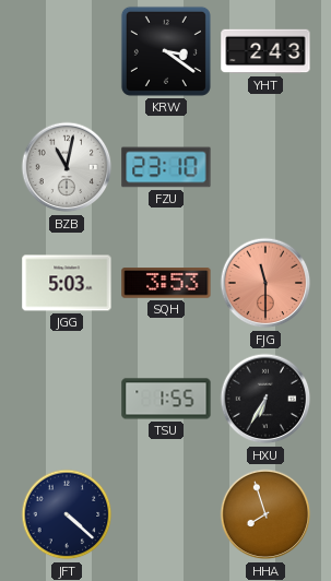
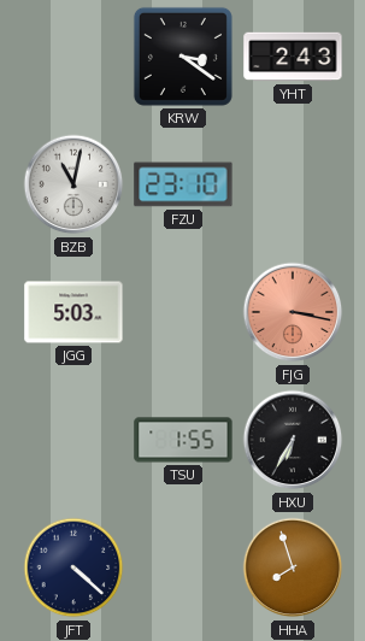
SQH: 3:53 -> none (166, 283)
FJG: 11:30 -> 3:17 (293, 312)
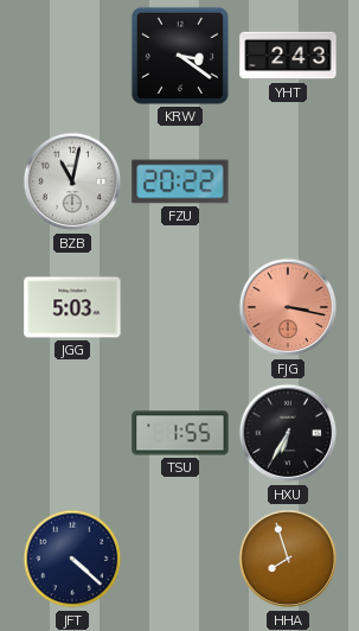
FZU: 23:10 -> 20:22 (180, 181)
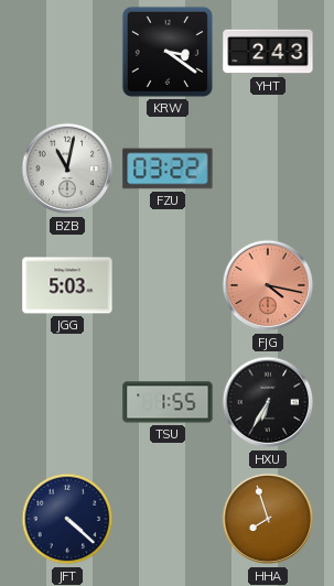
FZU: 20:22 -> 03:22 (168, 169)
FJG: 3:17 -> 4:17 (268, 285)
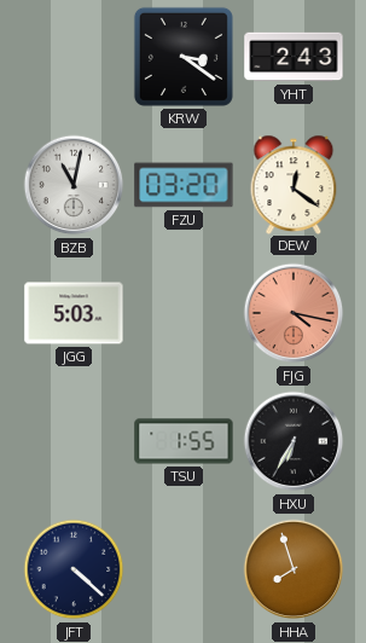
FZU: 03:22 -> 03:20 (184, 185)
DEW: none -> 12:21 (294, 184)
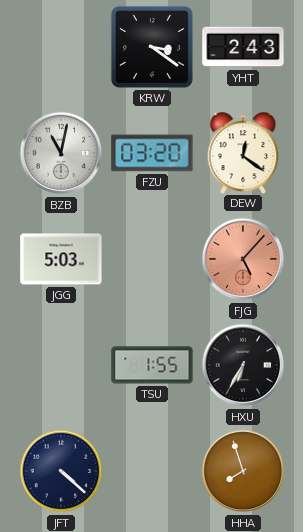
FJG: 4:17 -> 5:07 (243, 259)
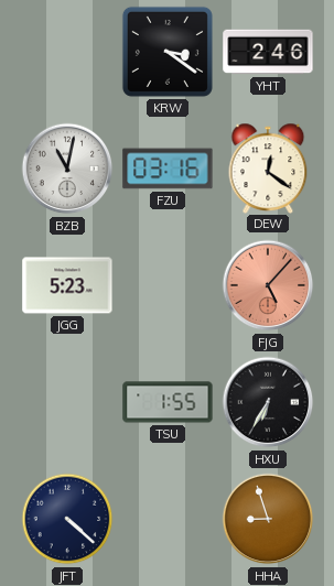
YHT: 2:43 -> 2:46 (268, 52)
FZU: 03:20 -> 03:16 (168, 169)
JGG: 5:03 -> 5:23 (67, 285)
HHA: 7:57 -> 8:57 (268, 519)
